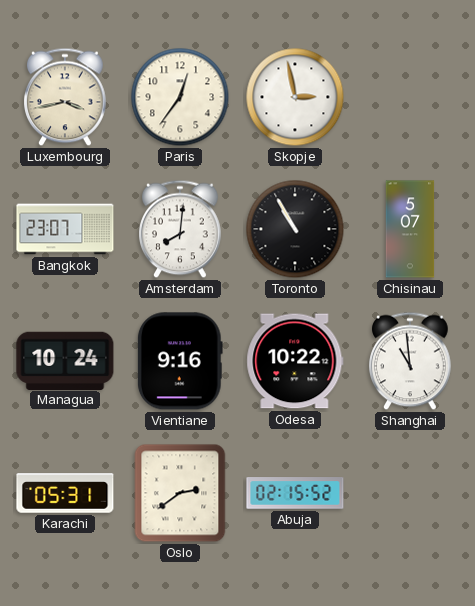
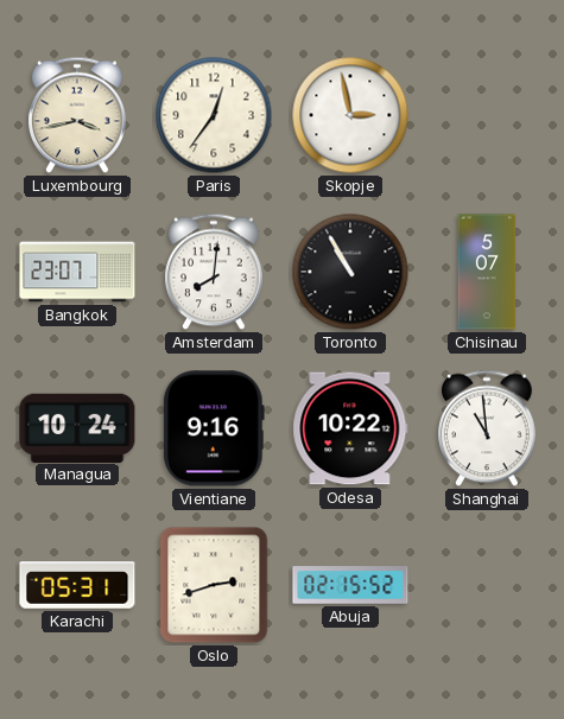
Oslo: 2:39 -> 2:42 (214, 585)
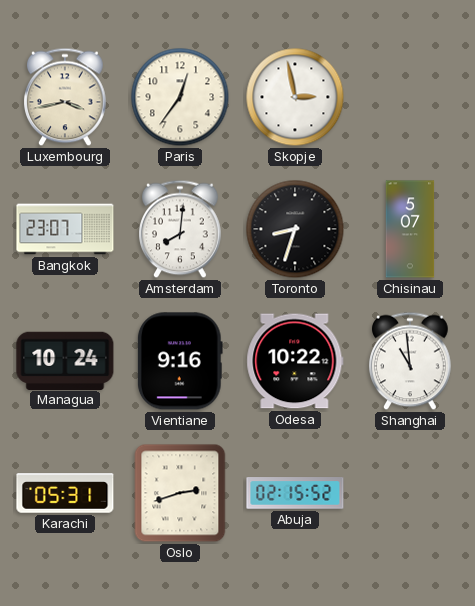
Toronto: 10:55 -> 8:33 (295, 229)
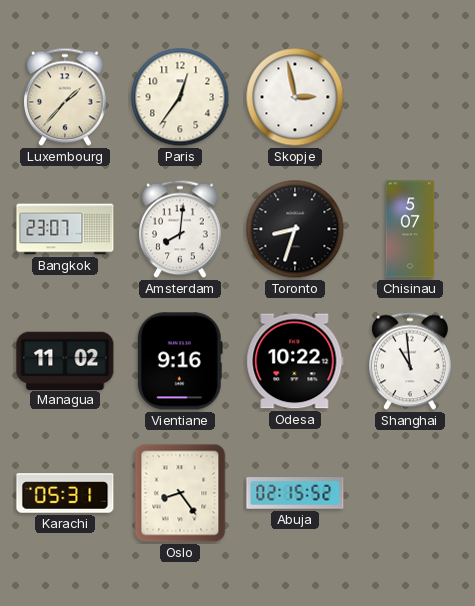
Luxembourg: 3:43 -> 1:37 (66, 97)
Managua: 10:24 -> 11:02 (65, 360)
Oslo: 2:42 -> 8:24 (180, 493)
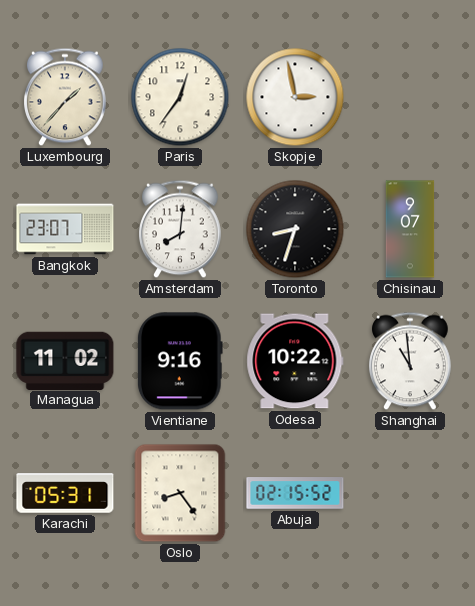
Chisinau: 5:07 -> 9:07 (410, 229)
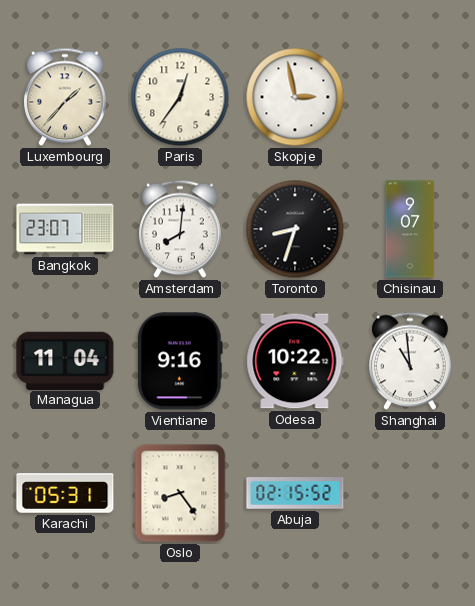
Managua: 11:02 -> 11:04 (65, 360)
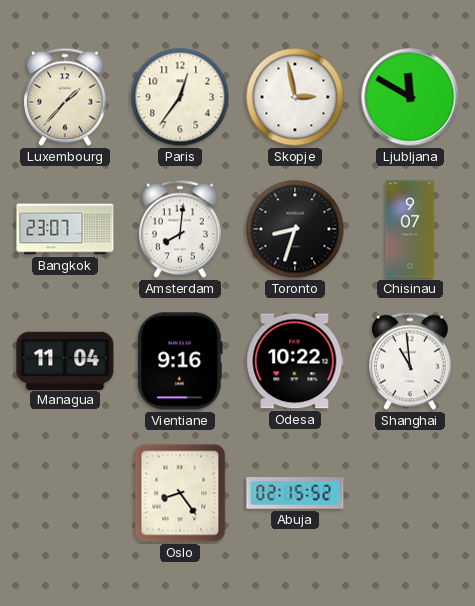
Ljubljana: none -> 11:50 (410, 97)
Karachi: 05:31 -> none (65, 493)
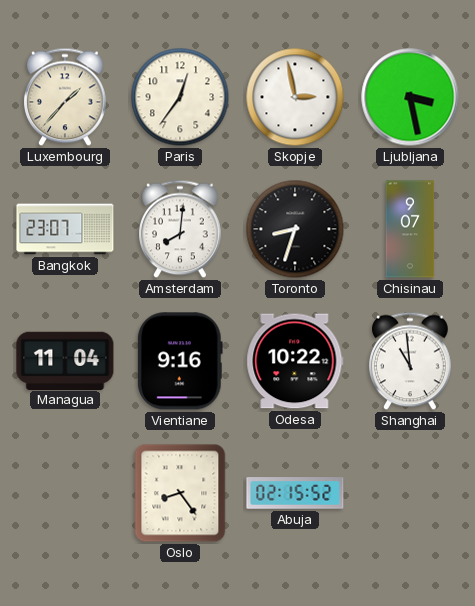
Ljubljana: 11:50 -> 3:28 (410, 97)
